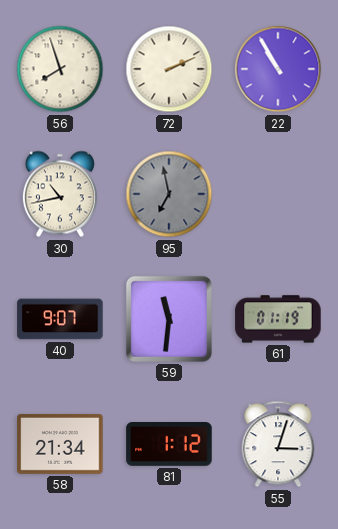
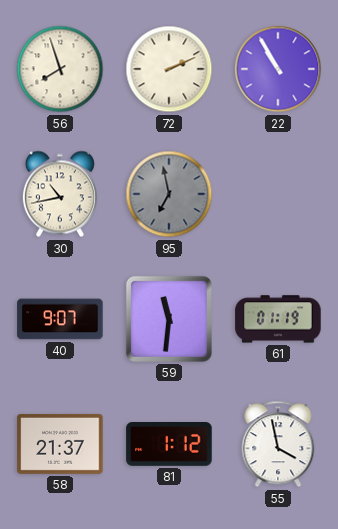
58: 21:34 -> 21:37 (60, 444)
55: 3:03 -> 3:58 (278, 444)
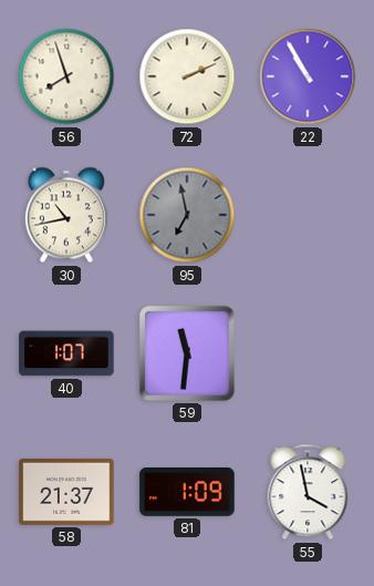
40: 9:07 -> 1:07 (66, 353)
61: 01:19 -> none (278, 319)
81: 1:12 -> 1:09 (187, 493)
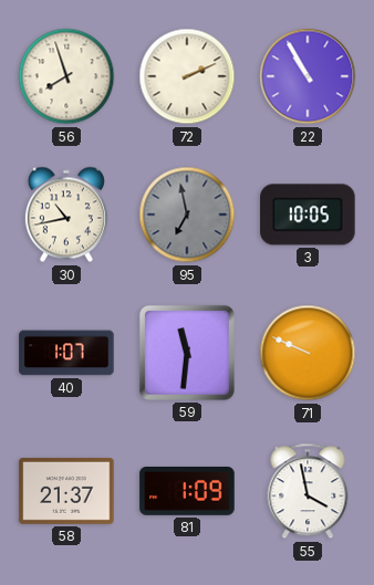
3: none -> 10:05 (308, 215)
71: none -> 9:49 (308, 353)
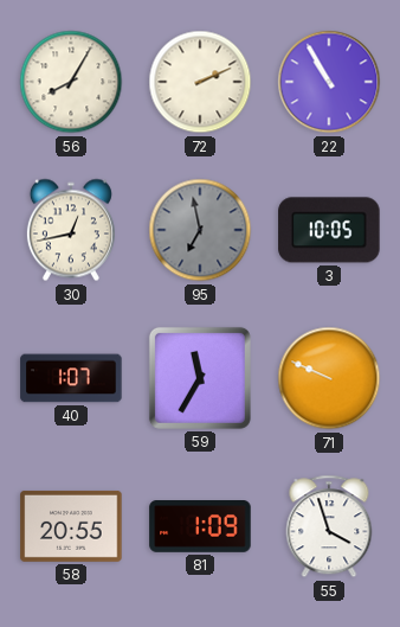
56: 7:57 -> 8:05 (71, 82)
30: 10:43 -> 12:43 (71, 230)
59: 11:31 -> 11:35 (200, 378)
58: 21:37 -> 20:55 (71, 526)
55: 3:58 -> 3:57 (329, 526)
